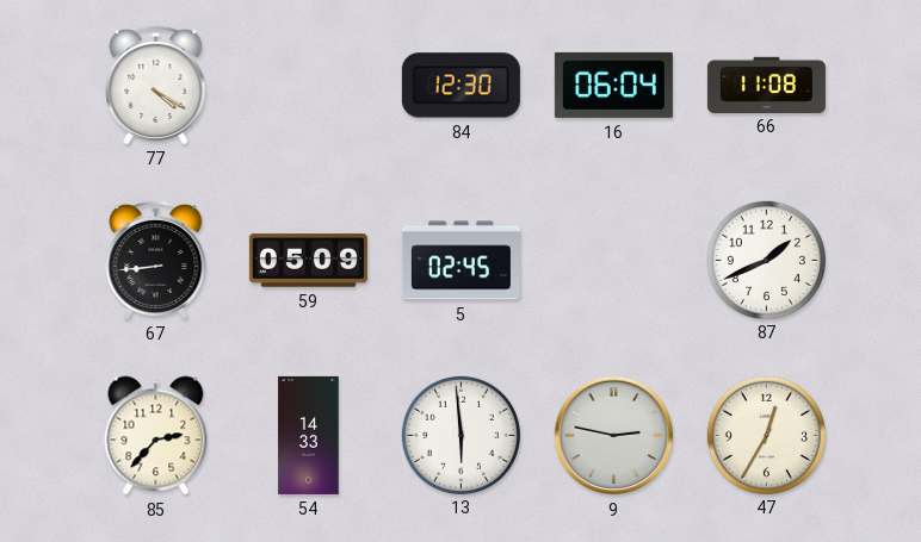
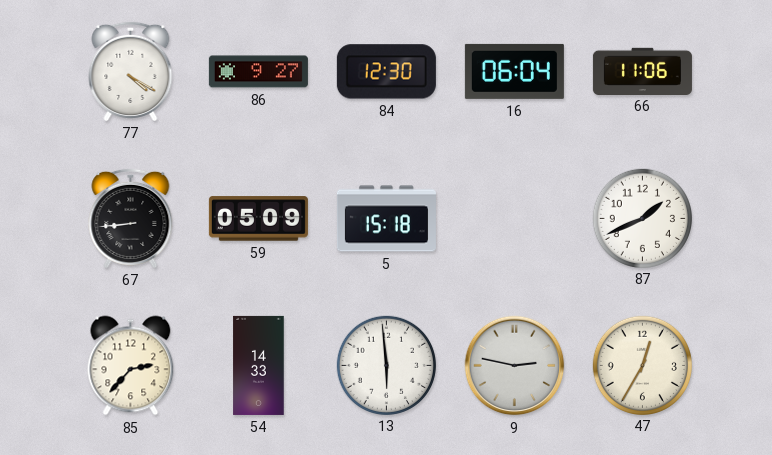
86: none -> 9:27 (258, 72)
66: 11:08 -> 11:06 (642, 71)
5: 02:45 -> 15:18 (386, 219)
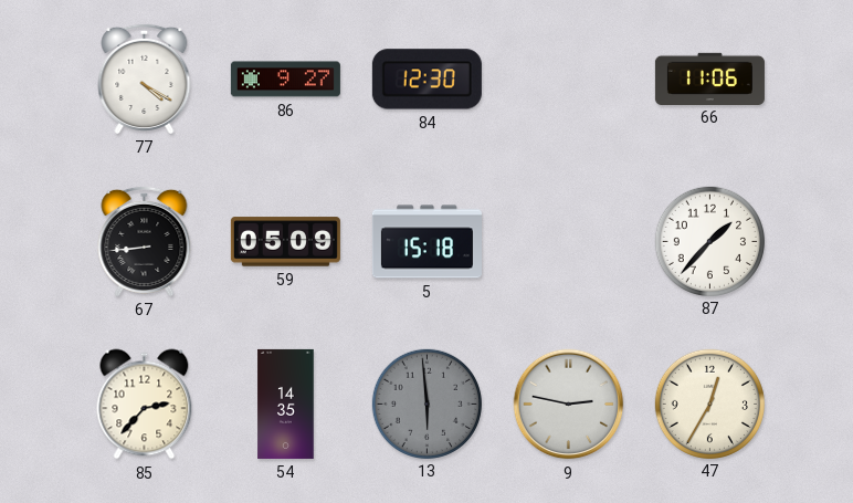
16: 06:04 -> none (514, 71)
87: 1:41 -> 1:37 (709, 241)
54: 14:33 -> 14:35 (286, 404)
13 dial: white -> grey (426, 404)
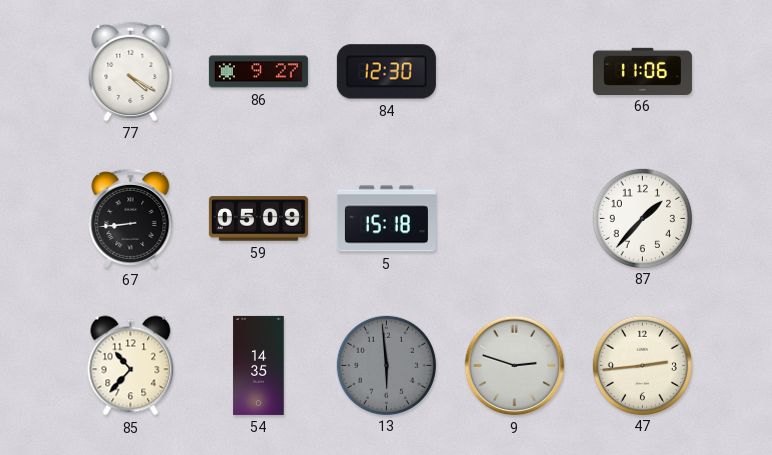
85: 2:37 -> 10:37 (131, 366)
9: 2:47 -> 2:48 (515, 366)
47: 12:35 -> 2:44 (642, 365)
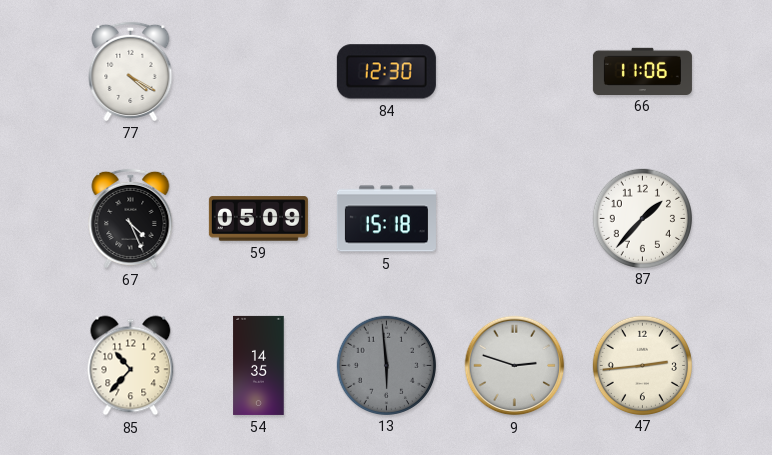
86: 9:27 -> none (258, 72)
67: 8:44 -> 4:26 (131, 218)
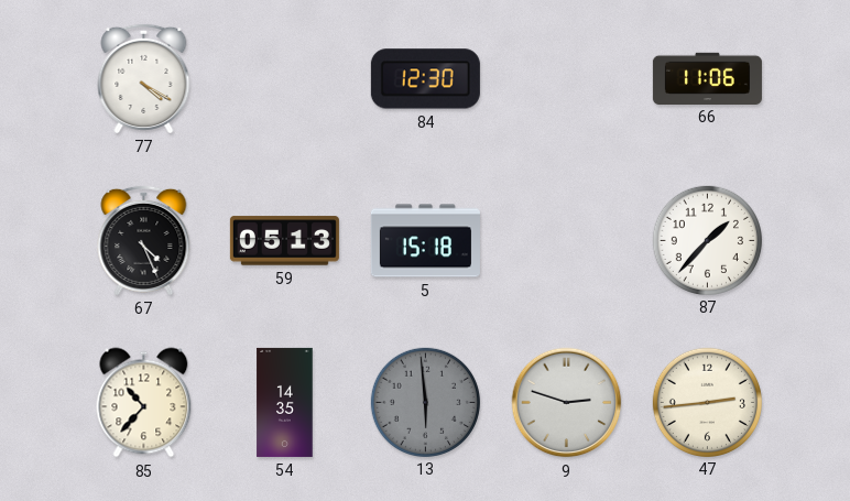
59: 05:09 -> 05:13 (284, 241)
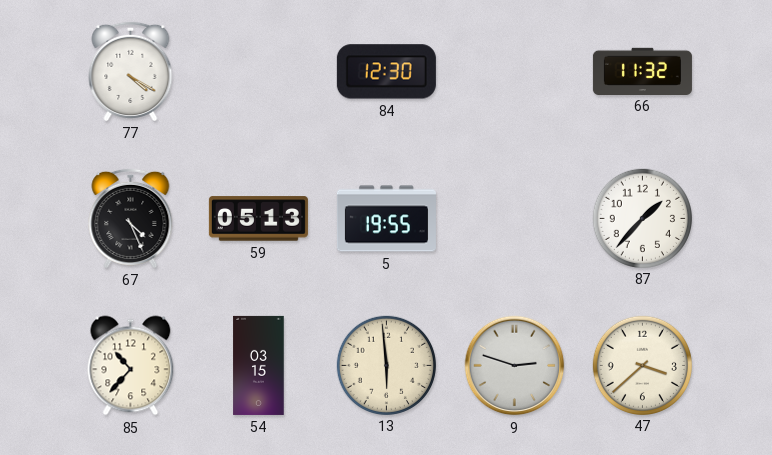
66: 11:06 -> 11:32 (642, 71)
5: 15:18 -> 19:55 (386, 219)
54: 14:35 -> 03:15 (259, 365)
13 dial: grey -> cream (386, 365)
47: 2:44 -> 3:38 (642, 365)
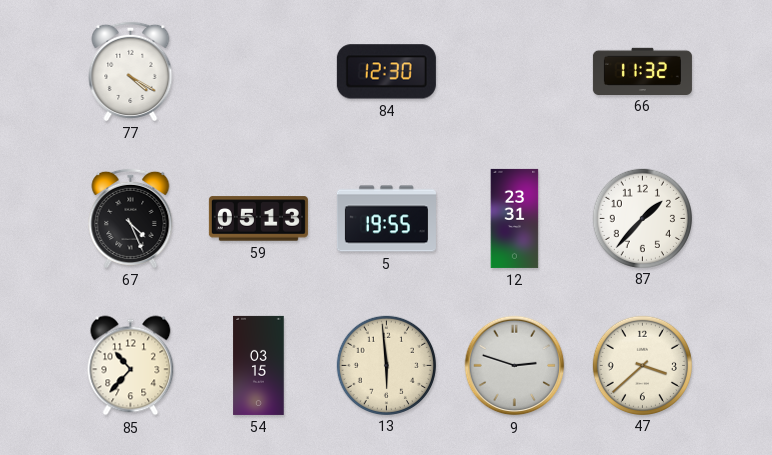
12: none -> 23:31 (515, 218)
